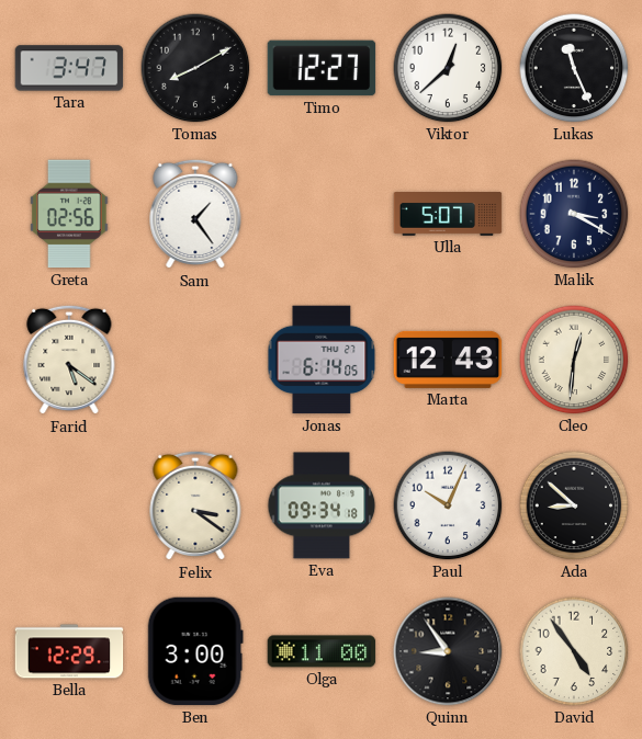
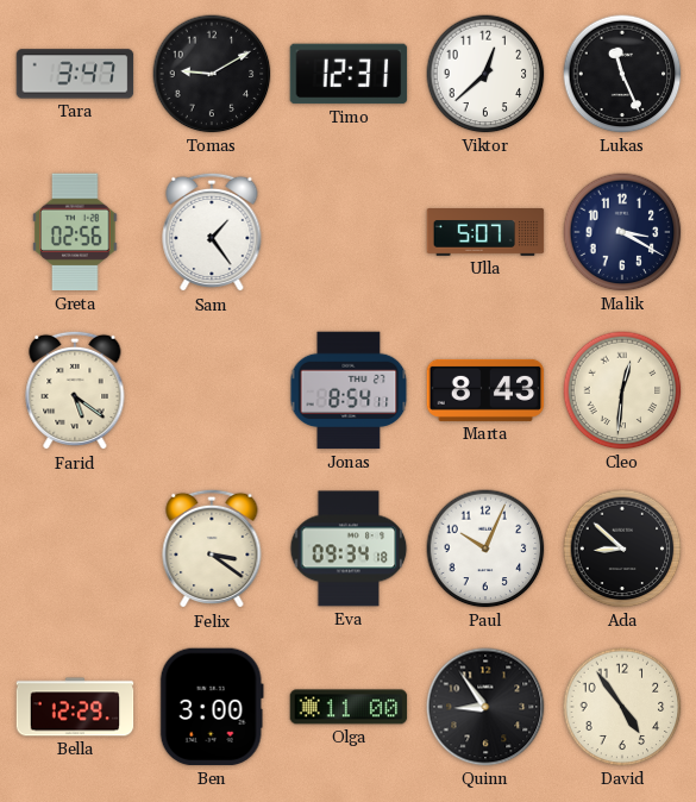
Tomas: 8:10 -> 9:10 (212, 74)
Timo: 12:27 -> 12:31 (349, 74)
Jonas: 6:14 -> 8:54 (349, 390)
Marta: 12:43 -> 8:43 (485, 390)
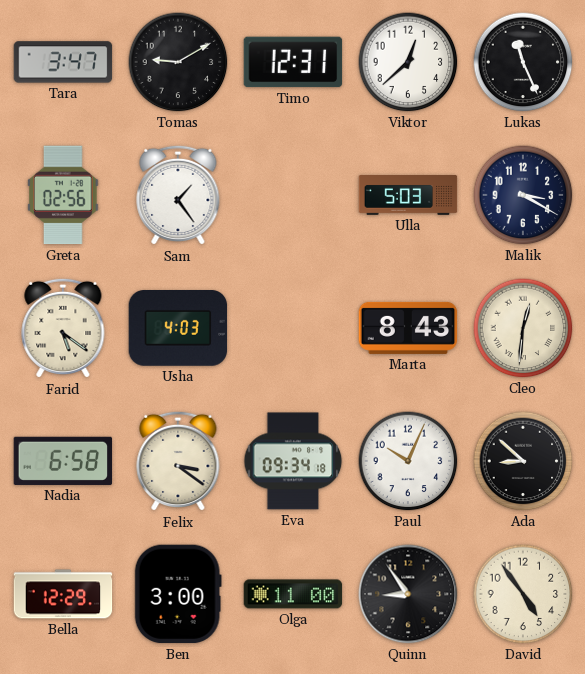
Ulla: 5:07 -> 5:03 (408, 195)
Usha: none -> 4:03 (178, 329)
Jonas: 8:54 -> none (349, 390)
Nadia: none -> 6:58 (63, 461)
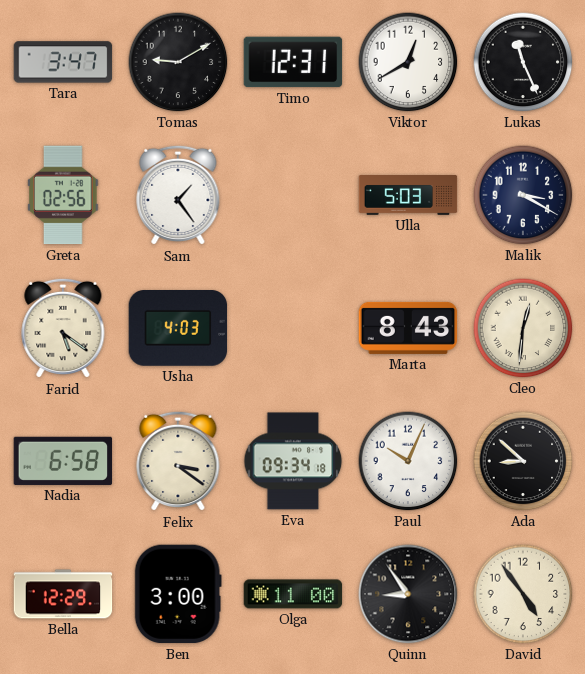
Viktor: 12:38 -> 12:40 (408, 62)
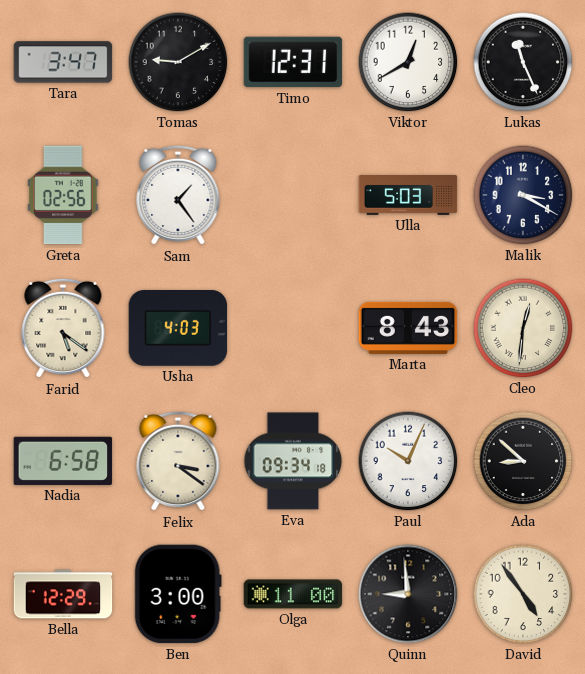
Quinn: 8:54 -> 8:59 (408, 594)
